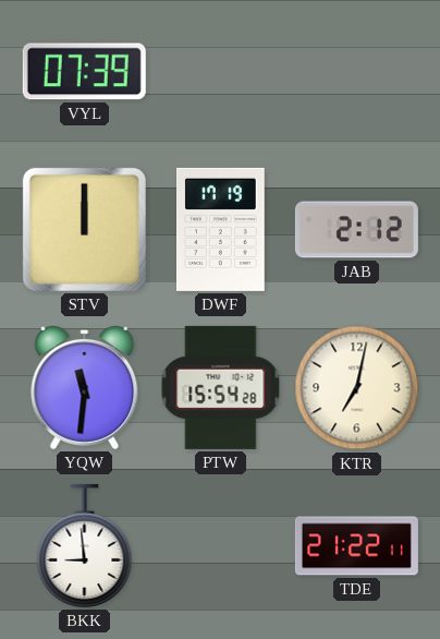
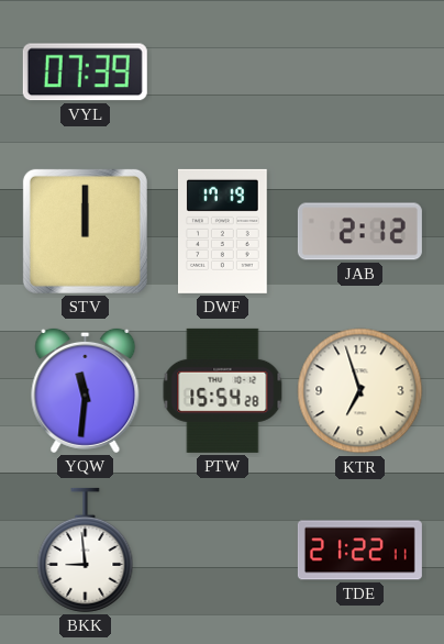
KTR: 7:02 -> 6:57 (360, 391)
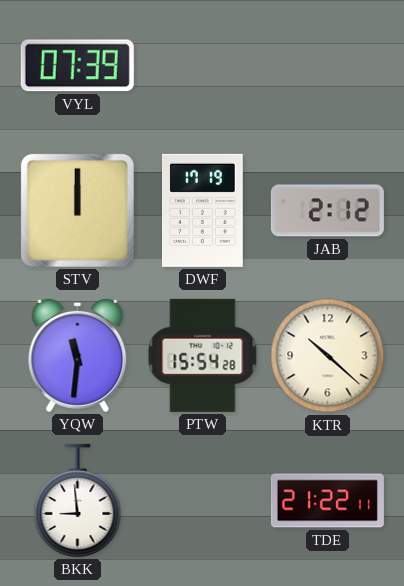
KTR: 6:57 -> 10:22 (328, 356)
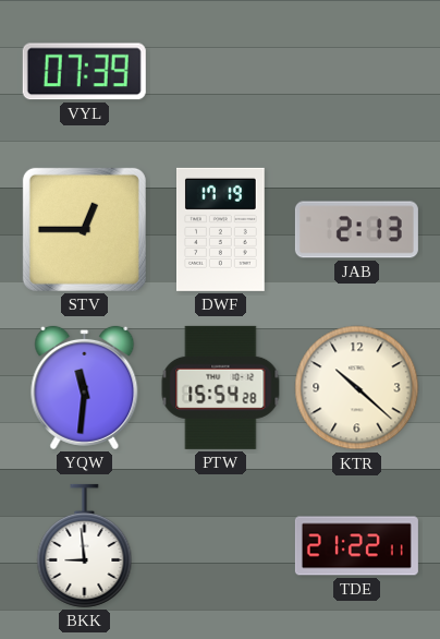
STV: 12:00 -> 12:45 (84, 229)
JAB: 2:12 -> 2:13 (356, 230)
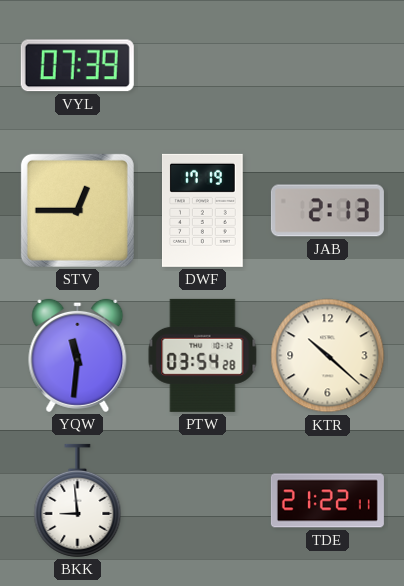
PTW: 15:54 -> 03:54 (203, 355)
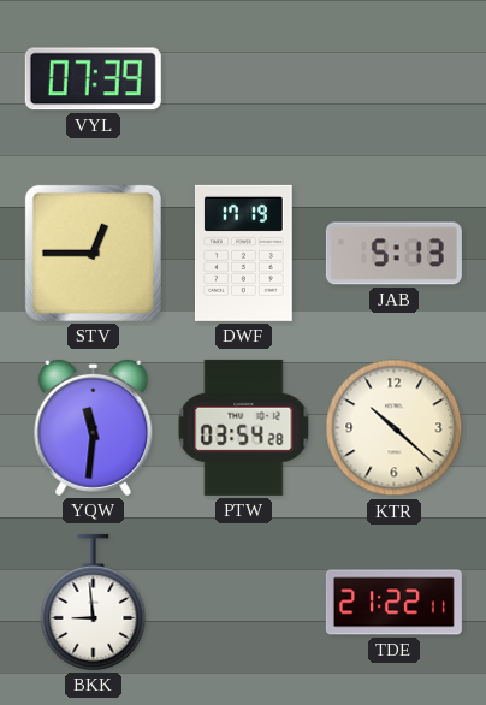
JAB: 2:13 -> 5:13 (393, 254)
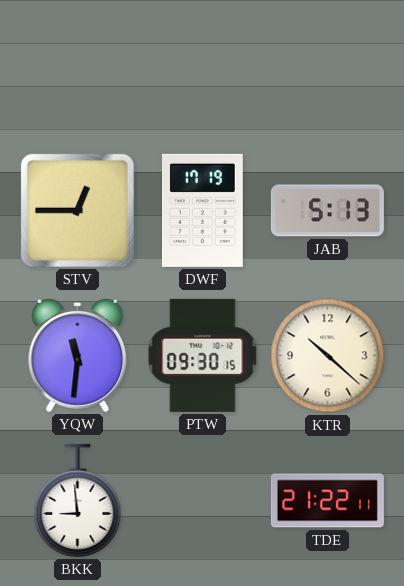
VYL: 07:39 -> none (93, 79)
PTW: 03:54 -> 09:30 (203, 355)
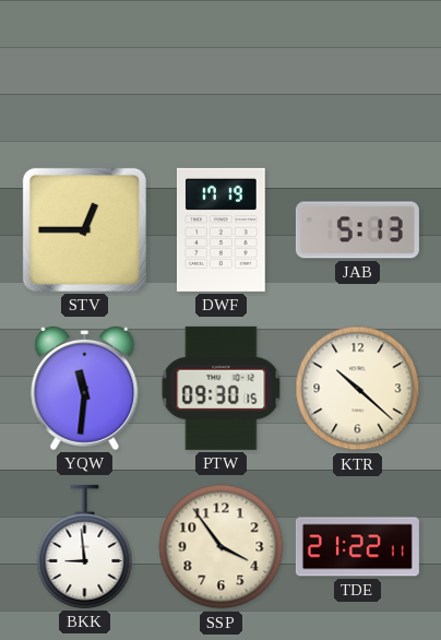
SSP: none -> 3:54 (222, 547)
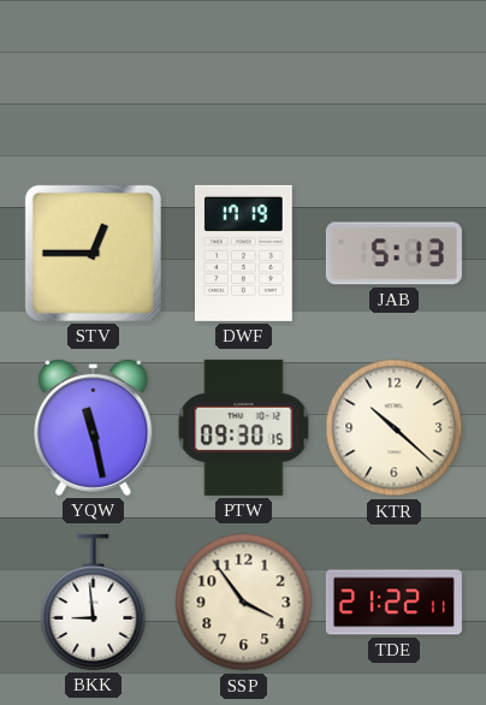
YQW: 11:31 -> 11:28 (94, 427)
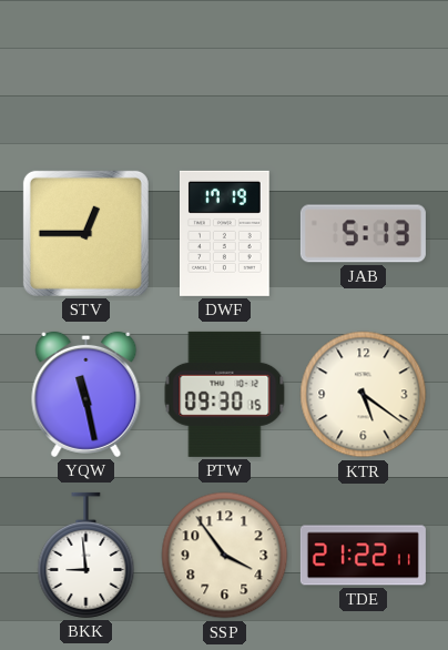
KTR: 10:22 -> 5:21 (364, 395)
